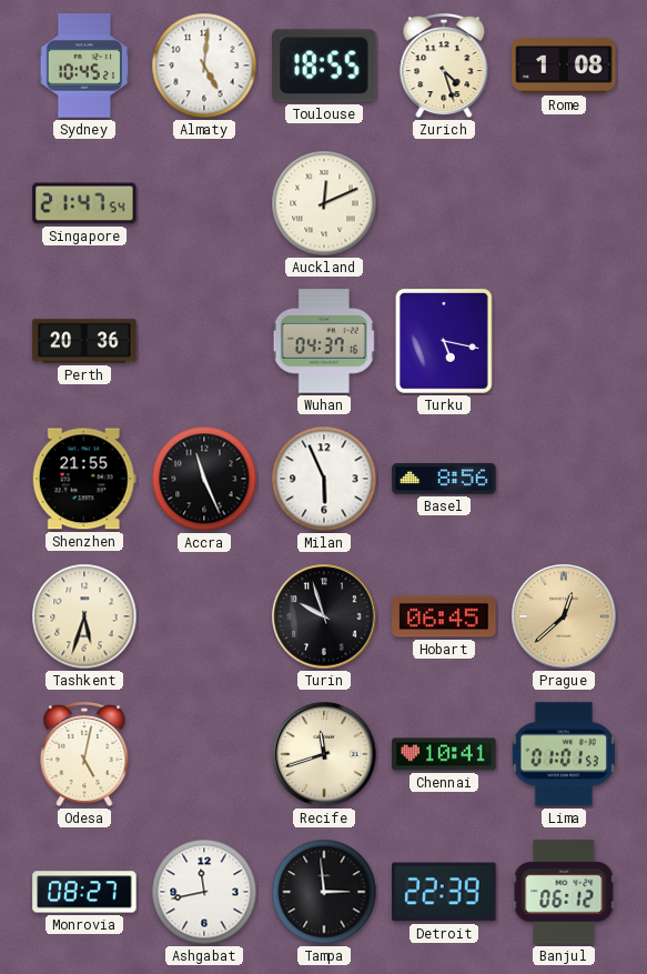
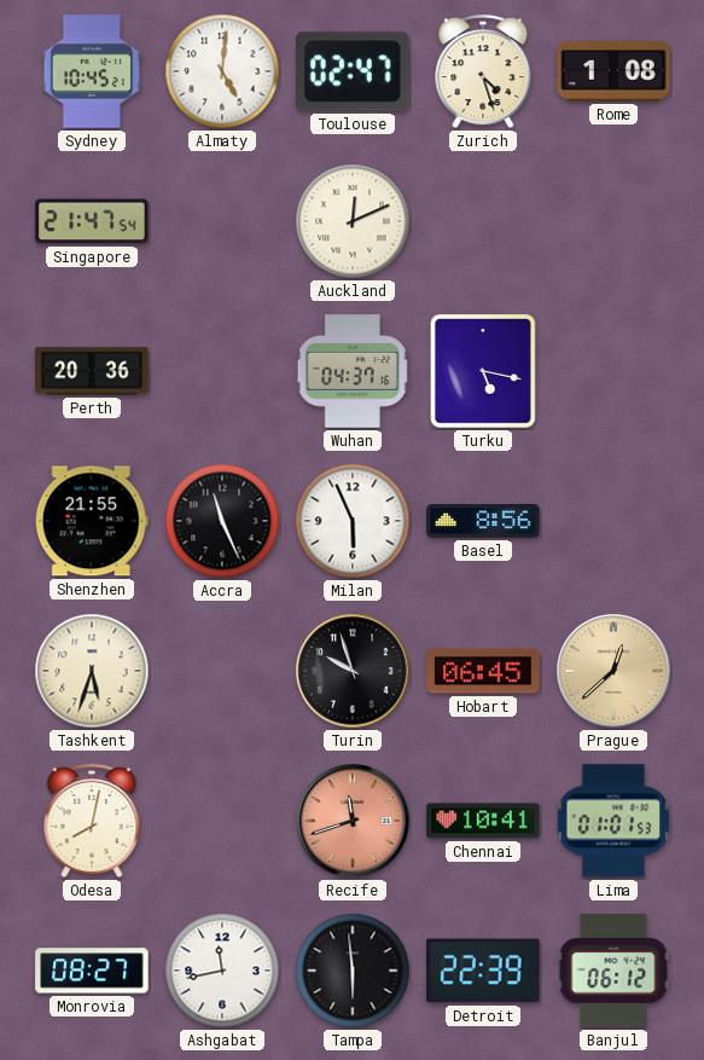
Toulouse: 18:55 -> 02:47 (353, 71)
Odesa: 5:02 -> 8:02 (92, 821)
Recife dial: cream -> salmon (353, 821)
Tampa: 2:59 -> 5:59 (353, 971)
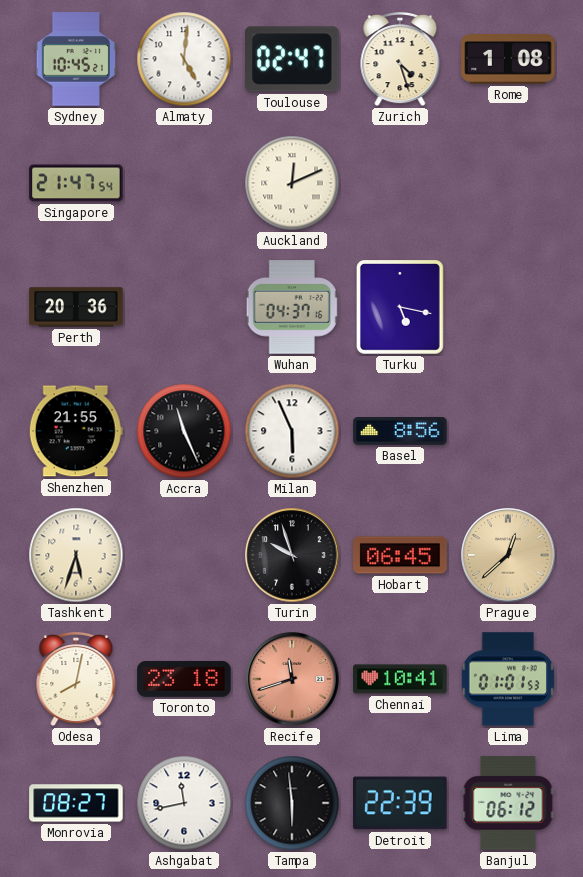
Toronto: none -> 23:18 (184, 679)
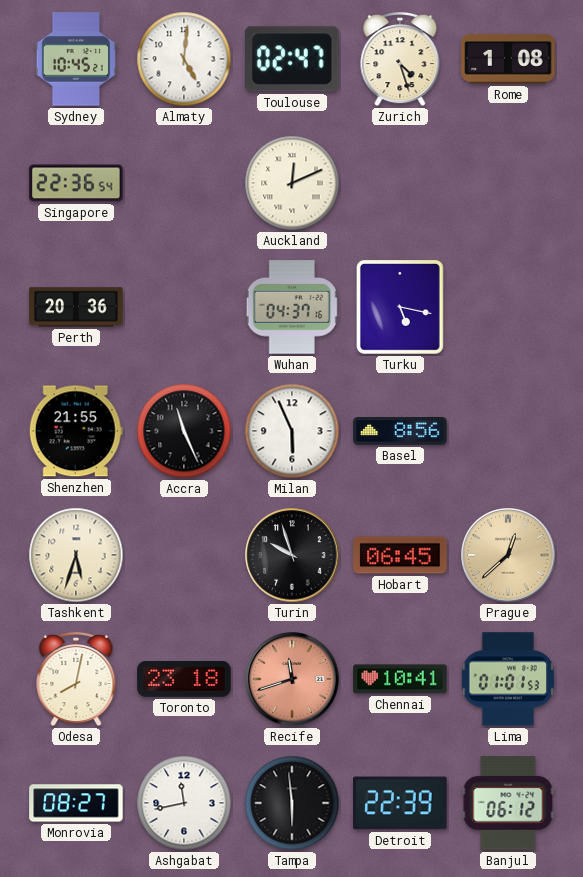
Singapore: 21:47 -> 22:36 (76, 183)
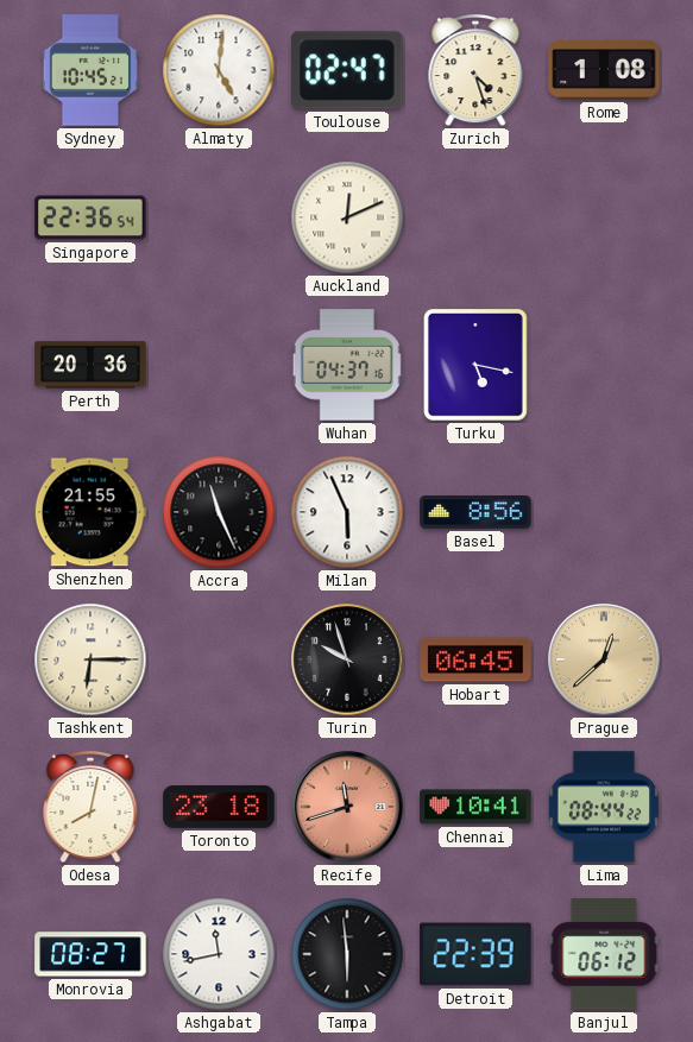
Tashkent: 5:33 -> 6:15 (90, 659)
Lima: 01:01 -> 08:44 (603, 807)
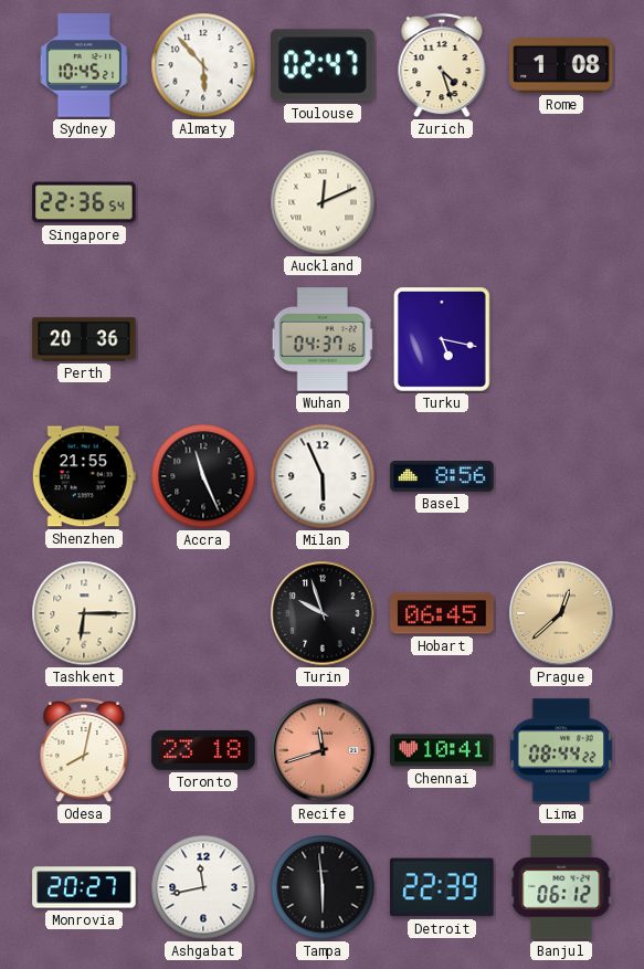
Almaty: 5:01 -> 5:53 (203, 65)
Monrovia: 08:27 -> 20:27 (84, 887)
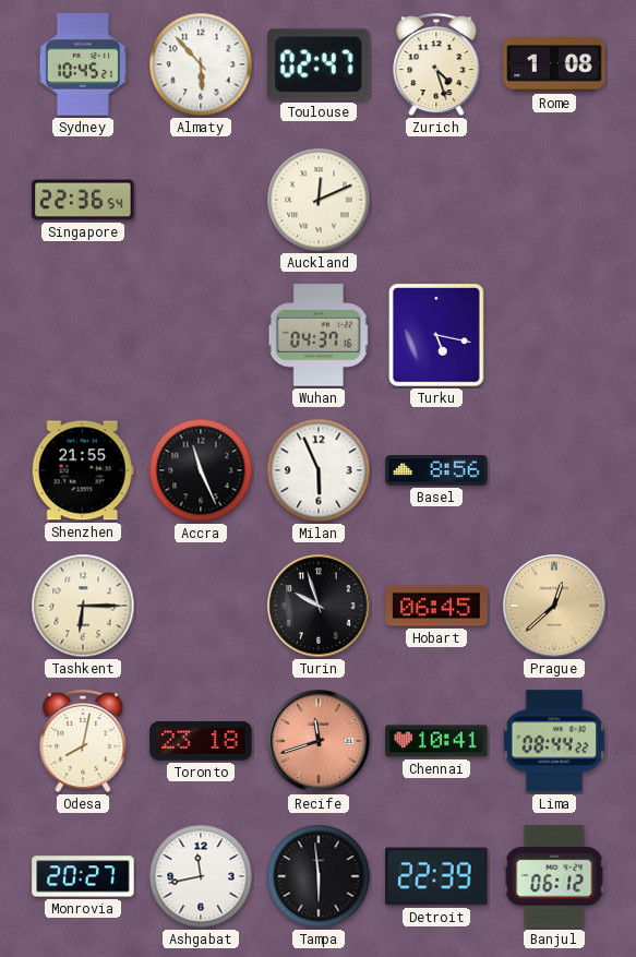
Perth: 20:36 -> none (84, 339)
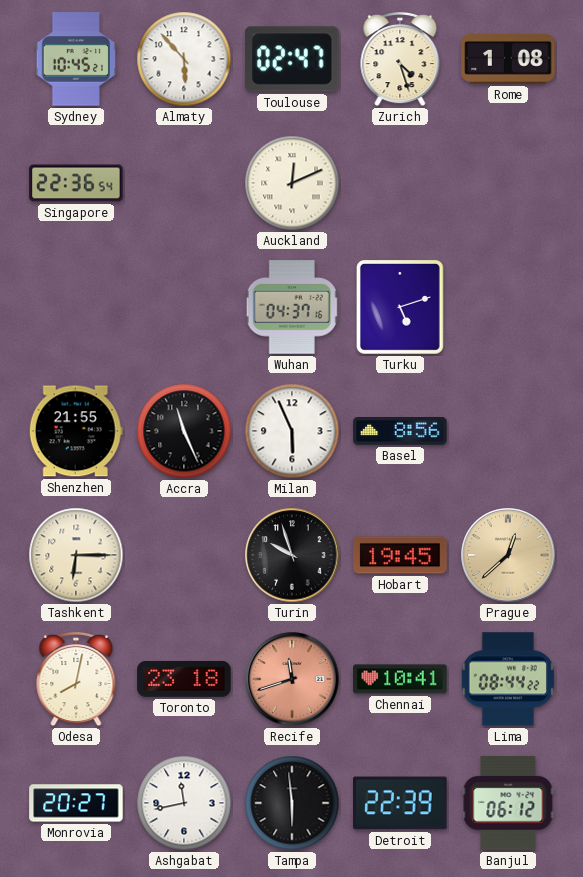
Turku: 5:17 -> 5:12 (401, 308)
Hobart: 06:45 -> 19:45 (400, 555)
